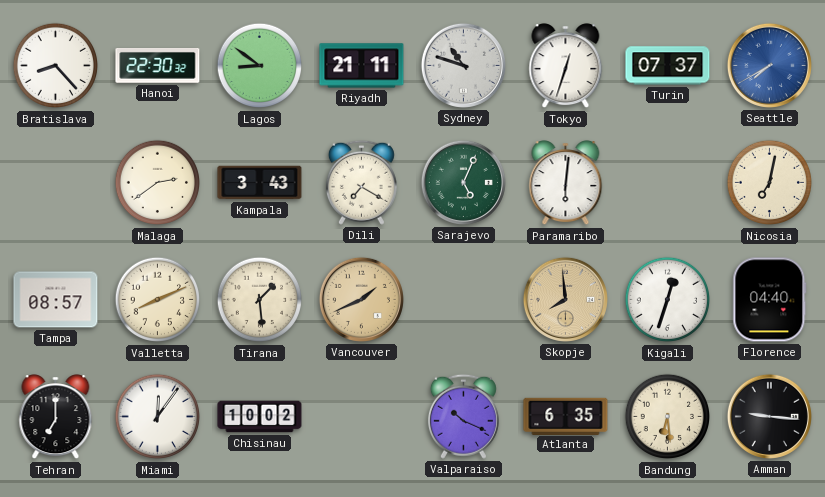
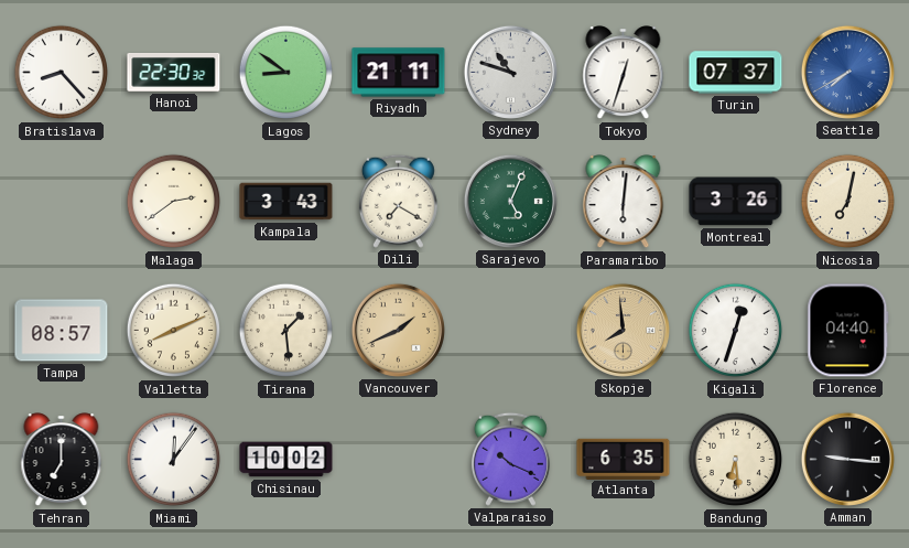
Montreal: none -> 3:26 (736, 202)
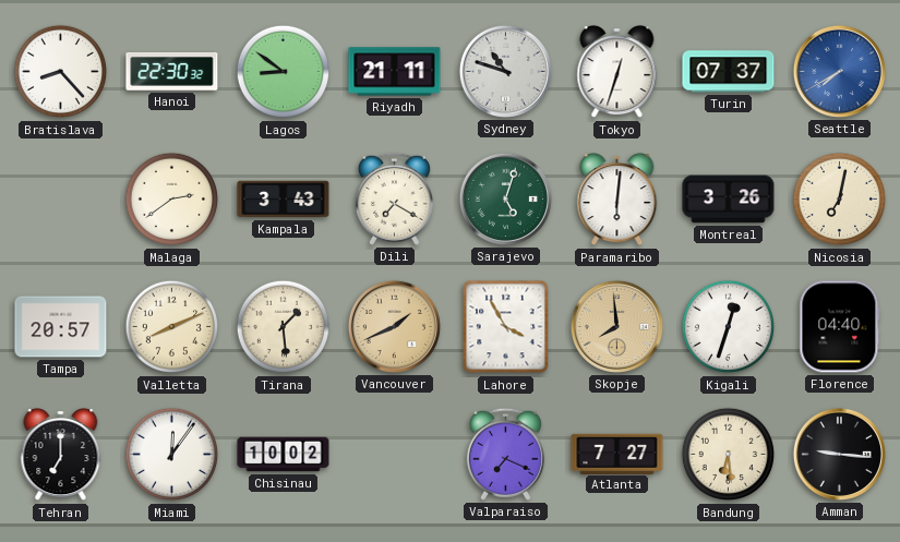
Sarajevo: 5:04 -> 5:03 (505, 198)
Tampa: 08:57 -> 20:57 (61, 327)
Lahore: none -> 3:55 (506, 327)
Valparaiso: 10:19 -> 7:19 (505, 454)
Atlanta: 6:35 -> 7:27 (617, 454)
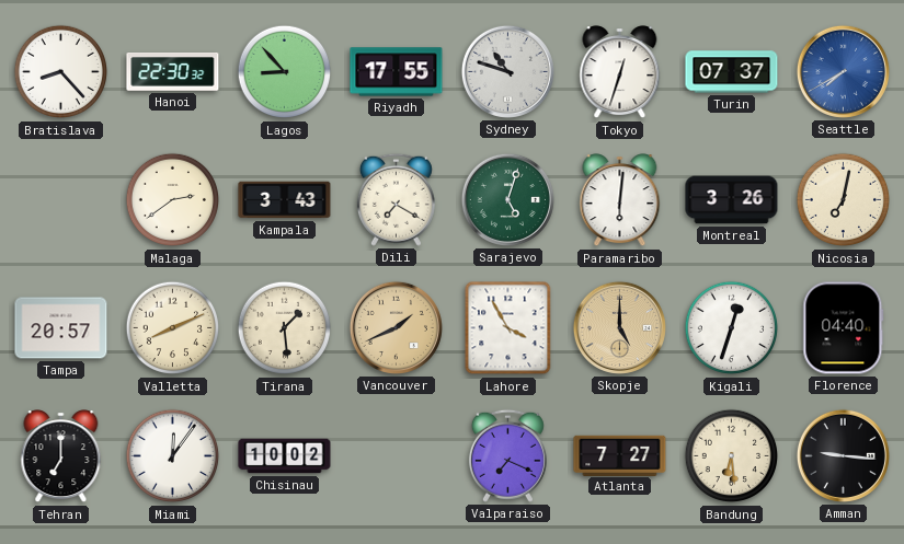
Lagos: 8:51 -> 8:53 (285, 72)
Riyadh: 21:11 -> 17:55 (397, 72)
Skopje: 7:59 -> 5:00 (619, 327)
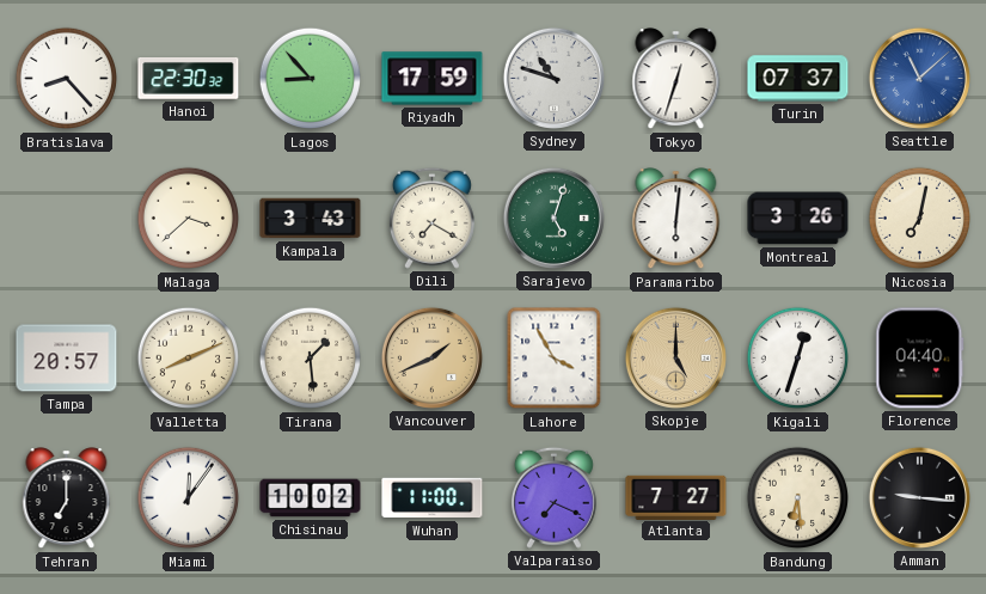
Riyadh: 17:55 -> 17:59 (433, 79)
Seattle: 7:40 -> 11:08 (919, 78)
Malaga: 2:39 -> 3:38 (189, 219)
Wuhan: none -> 11:00 (433, 498)
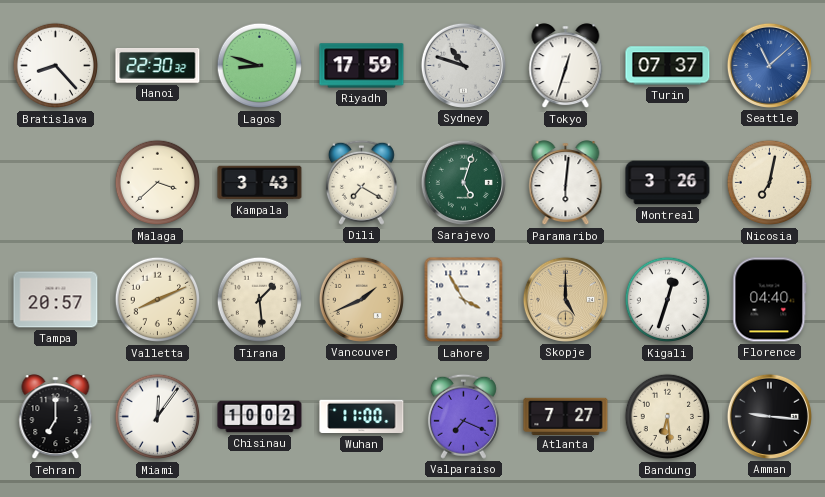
Lagos: 8:53 -> 8:48 (260, 66)
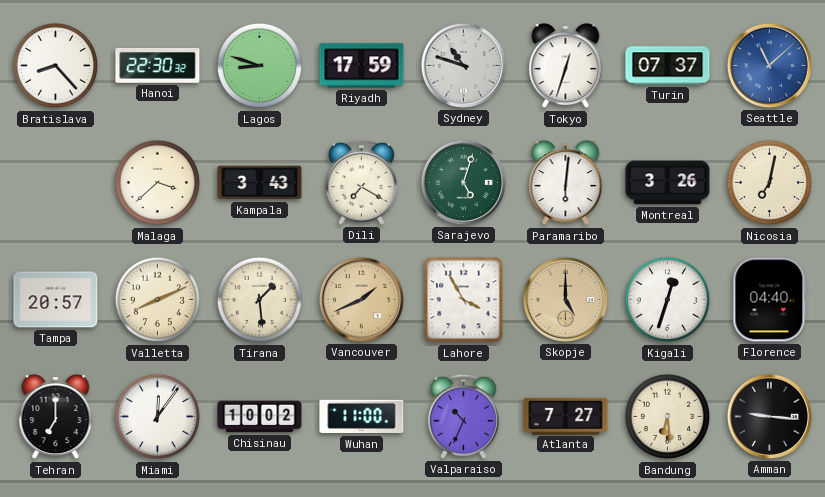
Valparaiso: 7:19 -> 10:34 (463, 416)
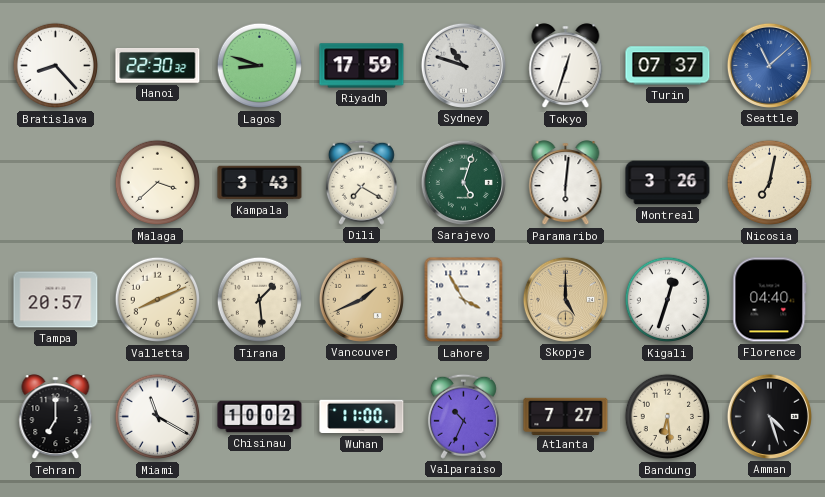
Miami: 12:06 -> 11:20 (158, 417)
Amman: 9:16 -> 4:27 (769, 416)
